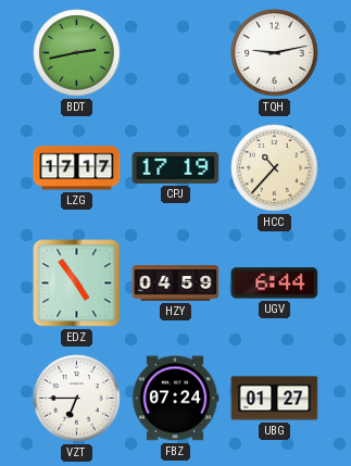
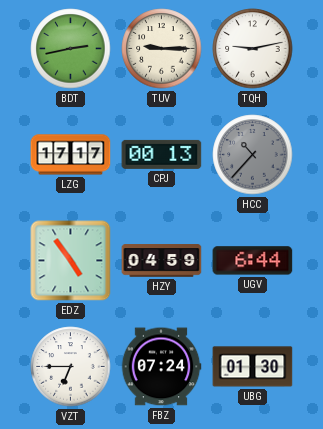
TUV: none -> 9:15 (162, 49)
CPJ: 17:19 -> 00:13 (162, 154)
HCC dial: cream -> grey (253, 155)
UBG: 01:27 -> 01:30 (253, 367)
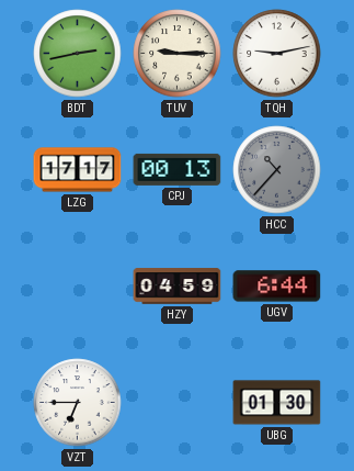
EDZ: 4:54 -> none (71, 261)
FBZ: 07:24 -> none (161, 367)
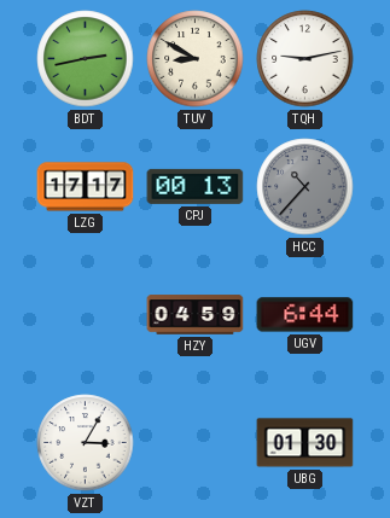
TUV: 9:15 -> 8:50 (196, 59)
VZT: 6:45 -> 3:05 (86, 443)
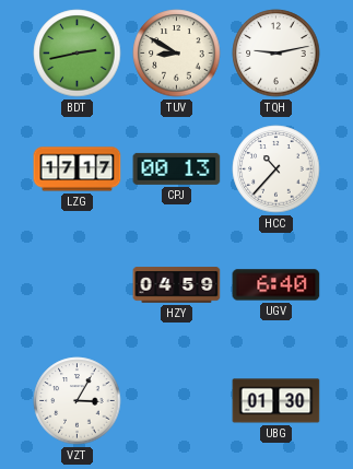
HCC dial: grey -> white (276, 169)
UGV: 6:44 -> 6:40 (276, 285)
